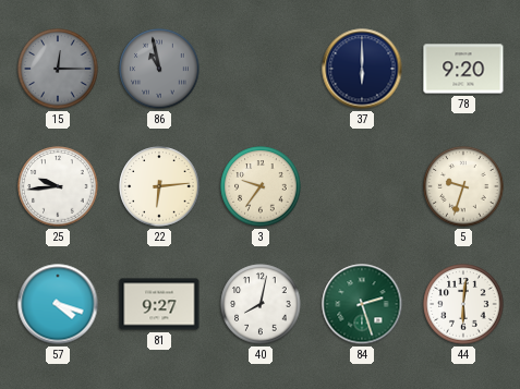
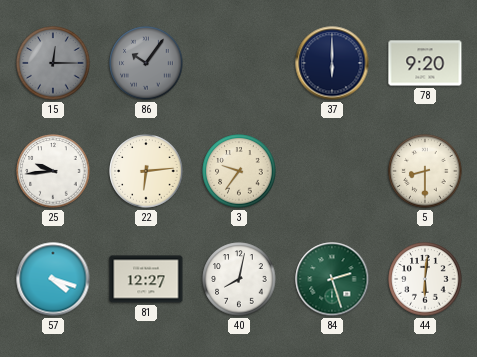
86: 10:58 -> 10:06 (146, 63)
5: 9:33 -> 8:30 (425, 171)
81: 9:27 -> 12:27 (146, 279)
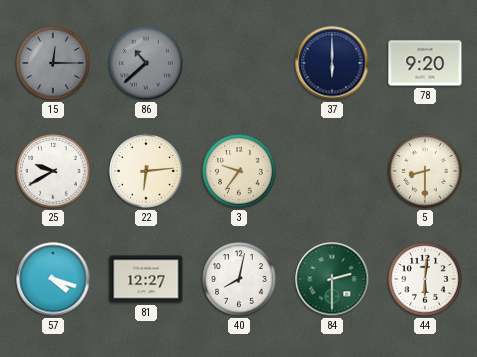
86: 10:06 -> 10:38 (146, 63)
25: 9:44 -> 9:40 (53, 171)
84: 2:27 -> 2:30 (332, 279)
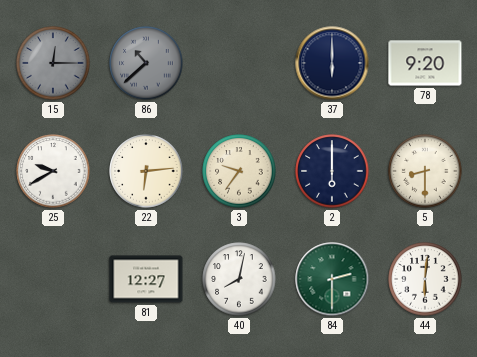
2: none -> 6:00 (332, 171)
57: 4:18 -> none (53, 279)
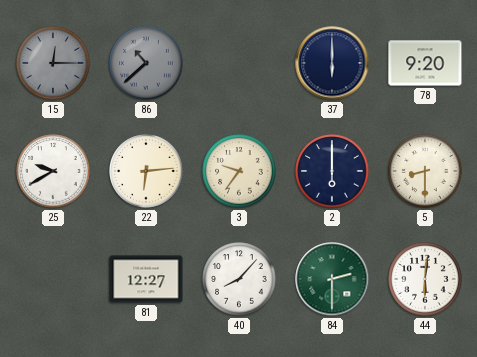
40: 8:02 -> 8:07 (239, 279)
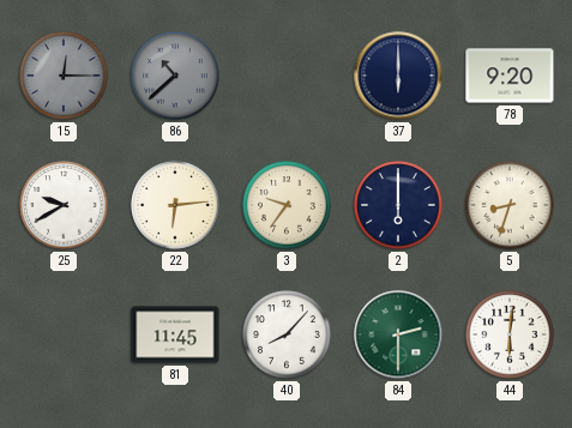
5: 8:30 -> 8:33 (510, 205)
81: 12:27 -> 11:45 (175, 334)
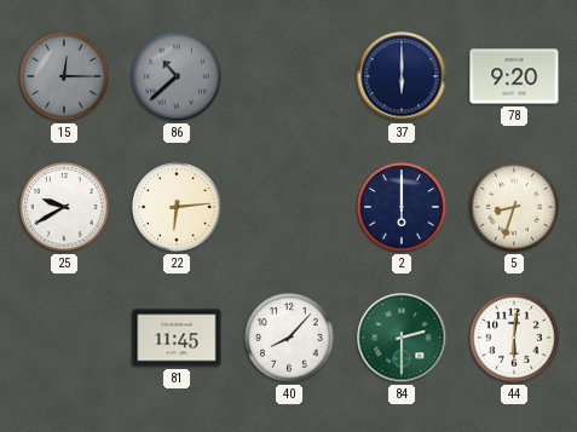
3: 9:36 -> none (287, 205)
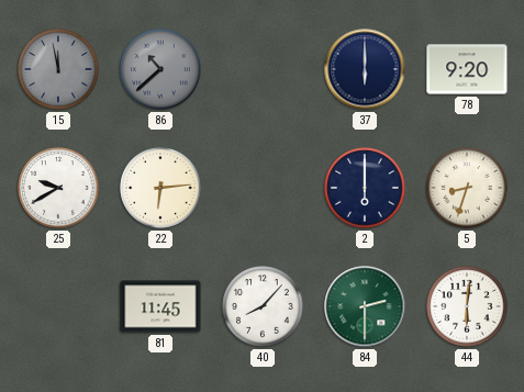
15: 12:15 -> 11:58 (58, 69)
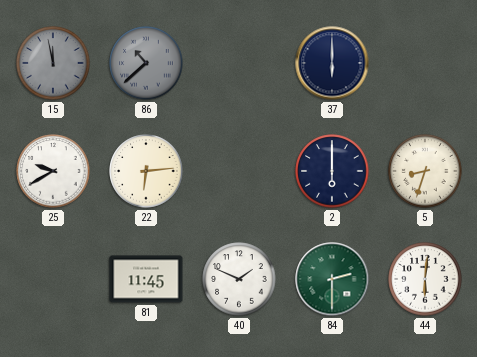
78: 9:20 -> none (467, 69)
40: 8:07 -> 1:49 (239, 279)
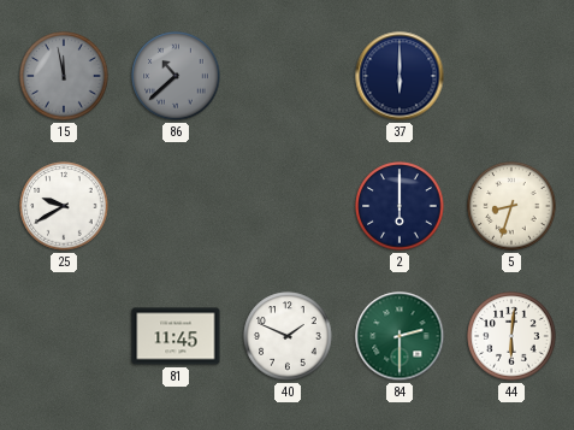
22: 6:14 -> none (146, 171)
